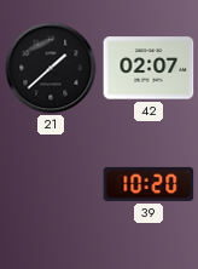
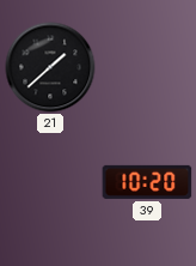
42: 02:07 -> none (148, 68)
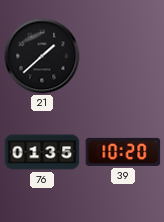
76: none -> 01:35 (42, 152)
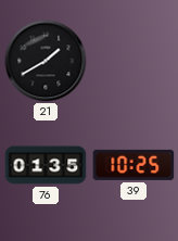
21: 1:38 -> 1:40 (46, 61)
39: 10:20 -> 10:25 (133, 165)
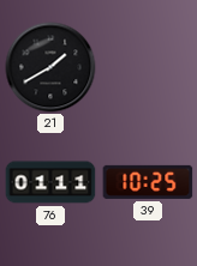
76: 01:35 -> 01:11 (50, 182)
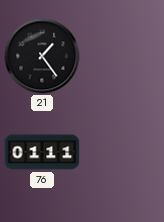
21: 1:40 -> 1:24 (42, 56)
39: 10:25 -> none (148, 182)
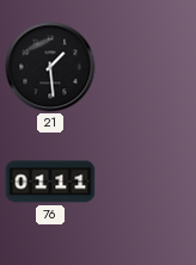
21: 1:24 -> 1:29 (50, 67)
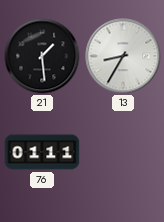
13: none -> 8:35 (123, 56)
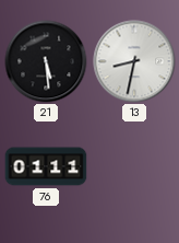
21: 1:29 -> 5:29 (46, 61)
13: 8:35 -> 8:32 (134, 61)
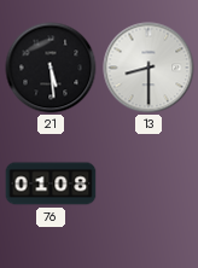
13: 8:32 -> 8:30 (148, 68)
76: 01:11 -> 01:08 (51, 183)
